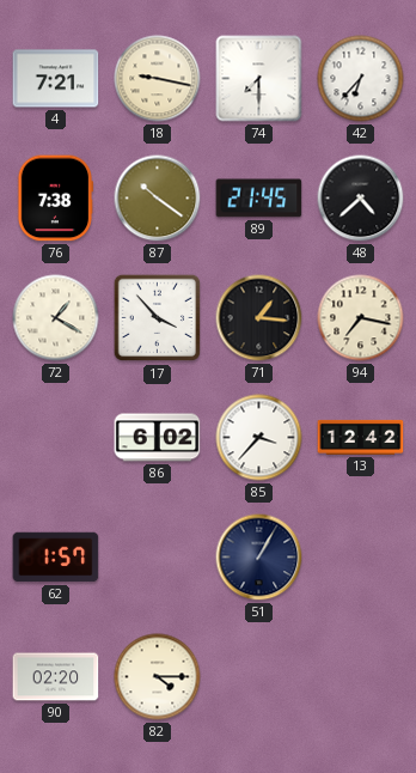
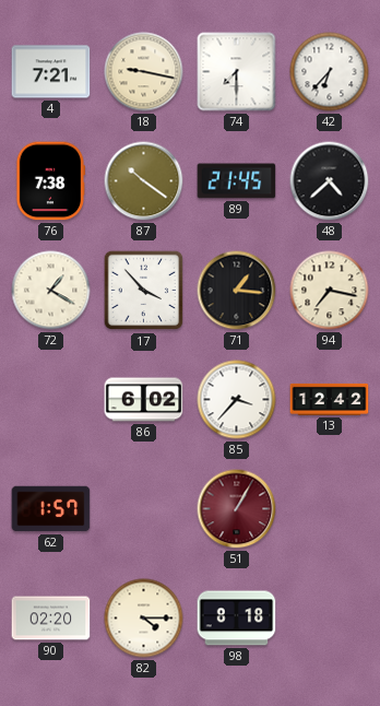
51 dial: navy -> burgundy (237, 509)
98: none -> 8:18 (237, 619)
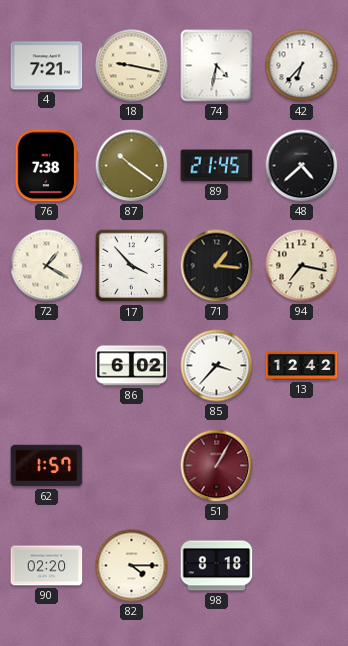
74: 7:30 -> 4:32 (217, 66)
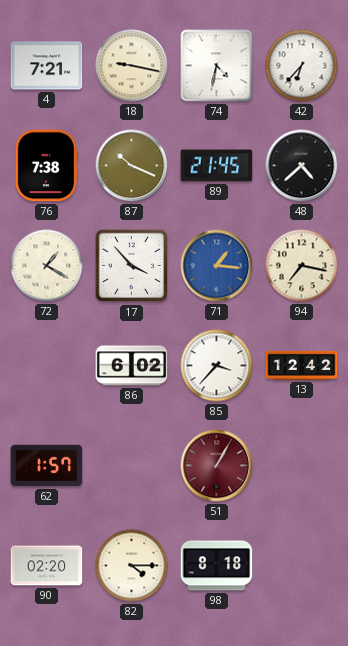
87: 10:21 -> 10:19 (132, 166)
71 dial: black -> blue (217, 266)
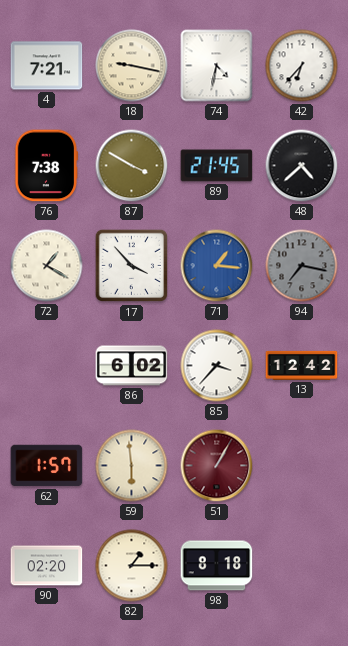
87: 10:19 -> 3:50 (132, 166)
94 dial: cream -> grey (302, 266)
59: none -> 5:59 (132, 466)
82: 4:15 -> 1:15 (132, 566)
